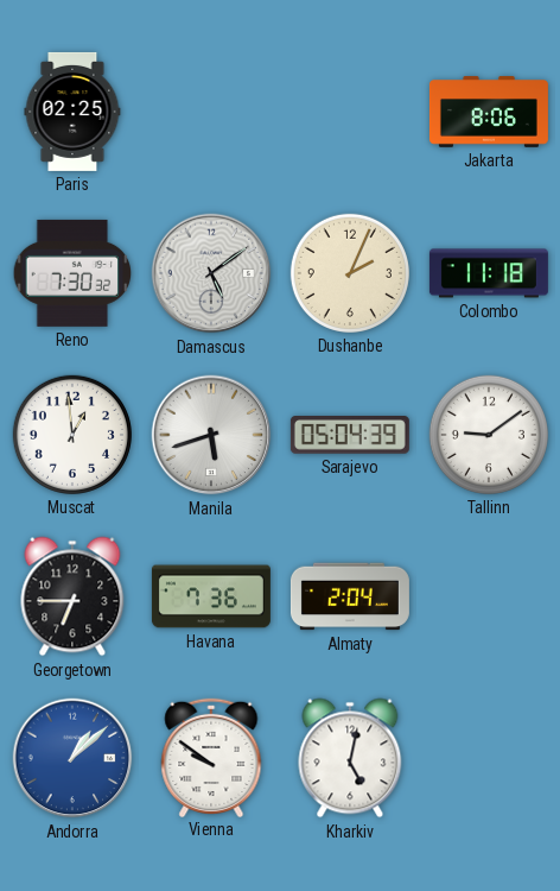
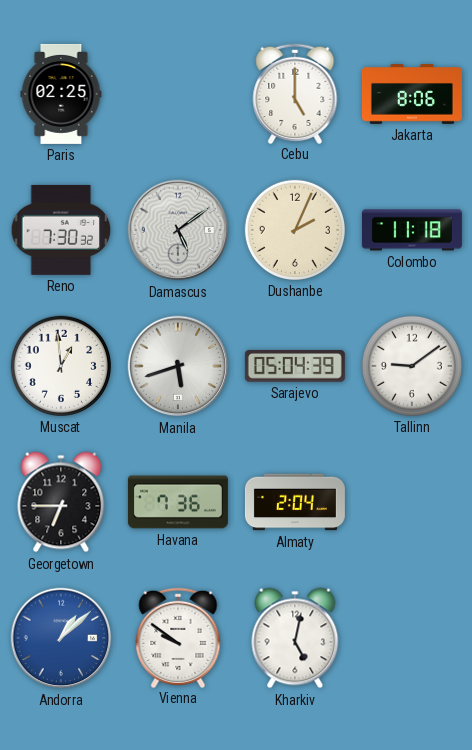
Cebu: none -> 5:00 (295, 93)
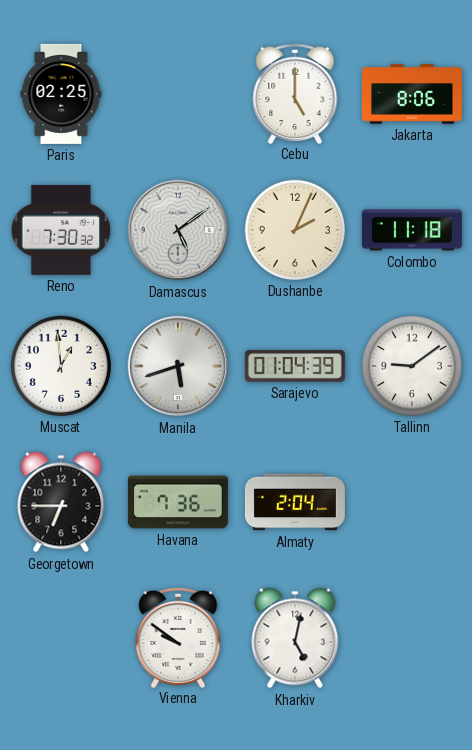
Sarajevo: 05:04 -> 01:04 (295, 367)
Andorra: 1:08 -> none (61, 638)
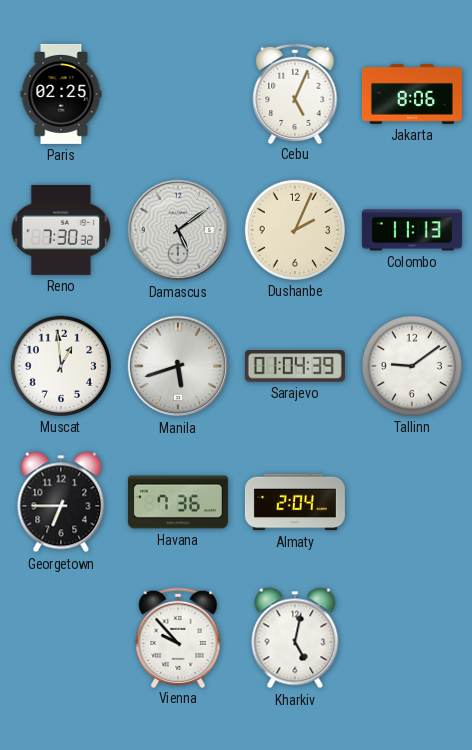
Cebu: 5:00 -> 5:04 (295, 93)
Colombo: 11:18 -> 11:13 (412, 230)
Vienna: 9:51 -> 9:53 (178, 637)
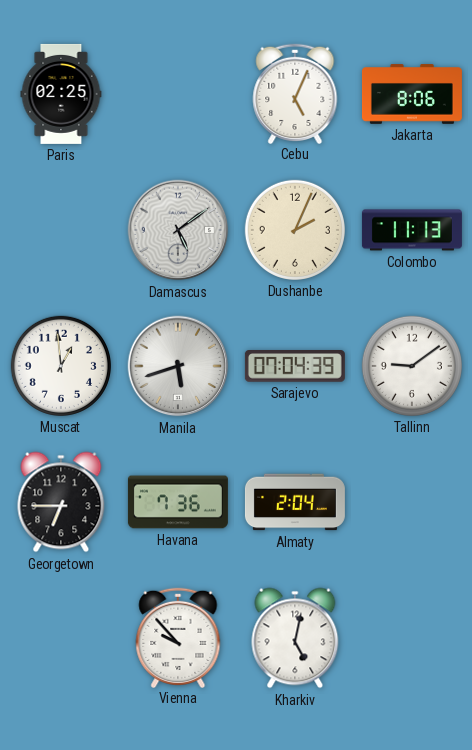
Reno: 7:30 -> none (61, 230)
Sarajevo: 01:04 -> 07:04 (295, 367)
